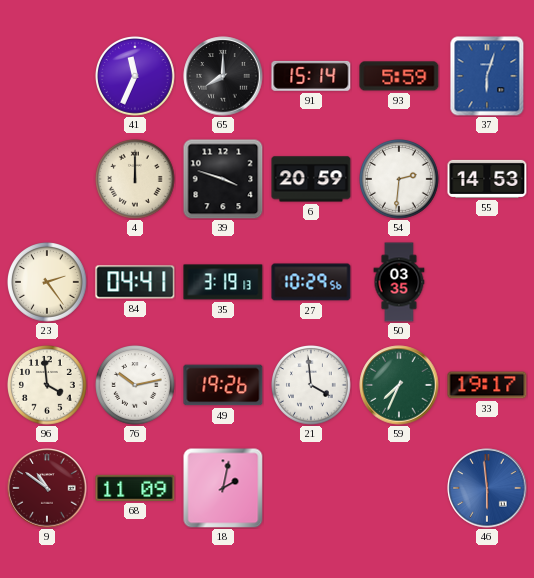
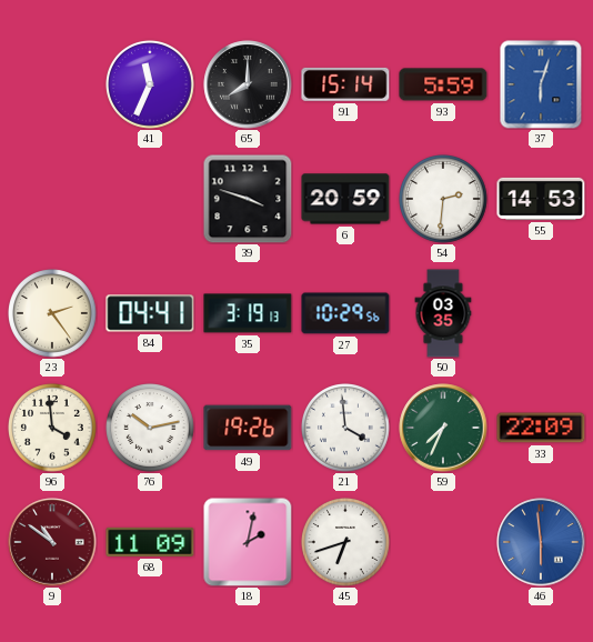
4: 12:00 -> none (136, 180)
33: 19:17 -> 22:09 (541, 428)
45: none -> 6:42 (346, 543)
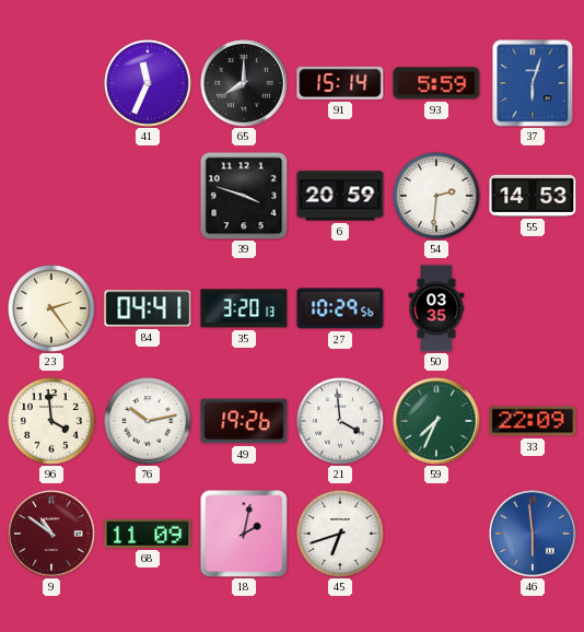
35: 3:19 -> 3:20 (244, 308)
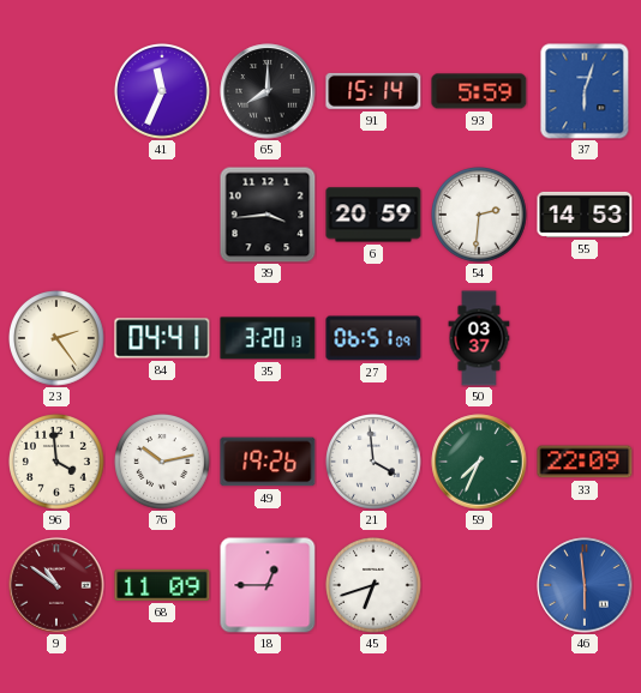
39: 3:48 -> 3:44 (268, 215)
27: 10:29 -> 06:51 (373, 338)
50: 03:35 -> 03:37 (479, 338)
18: 2:02 -> 12:45 (268, 585)
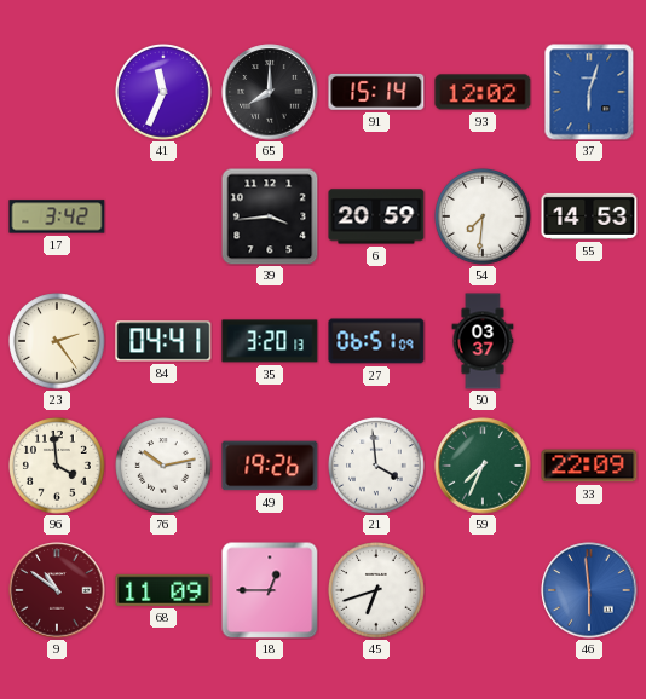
93: 5:59 -> 12:02 (483, 92)
17: none -> 3:42 (57, 216)
54: 2:31 -> 7:31 (484, 218)
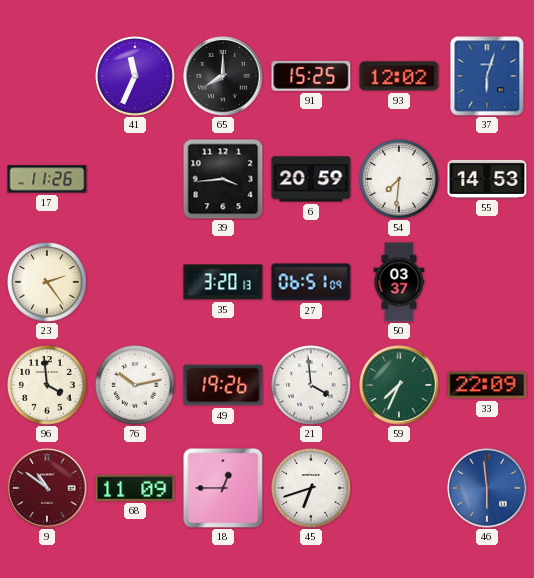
91: 15:14 -> 15:25 (311, 76)
17: 3:42 -> 11:26 (47, 179)
84: 04:41 -> none (163, 341)
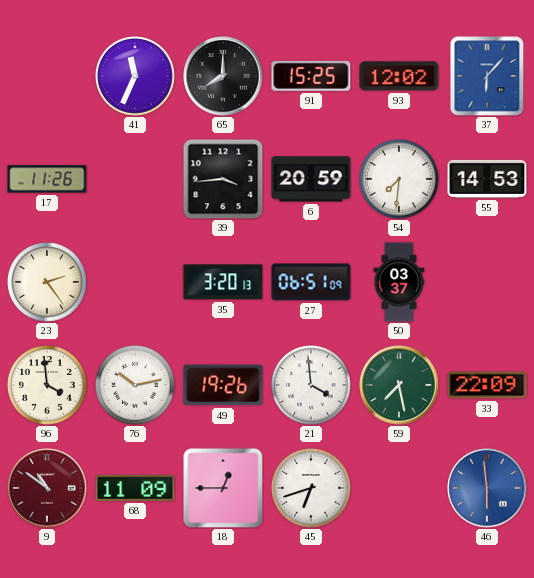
37: 6:03 -> 6:07 (487, 76)
59: 7:34 -> 7:28 (399, 385)
